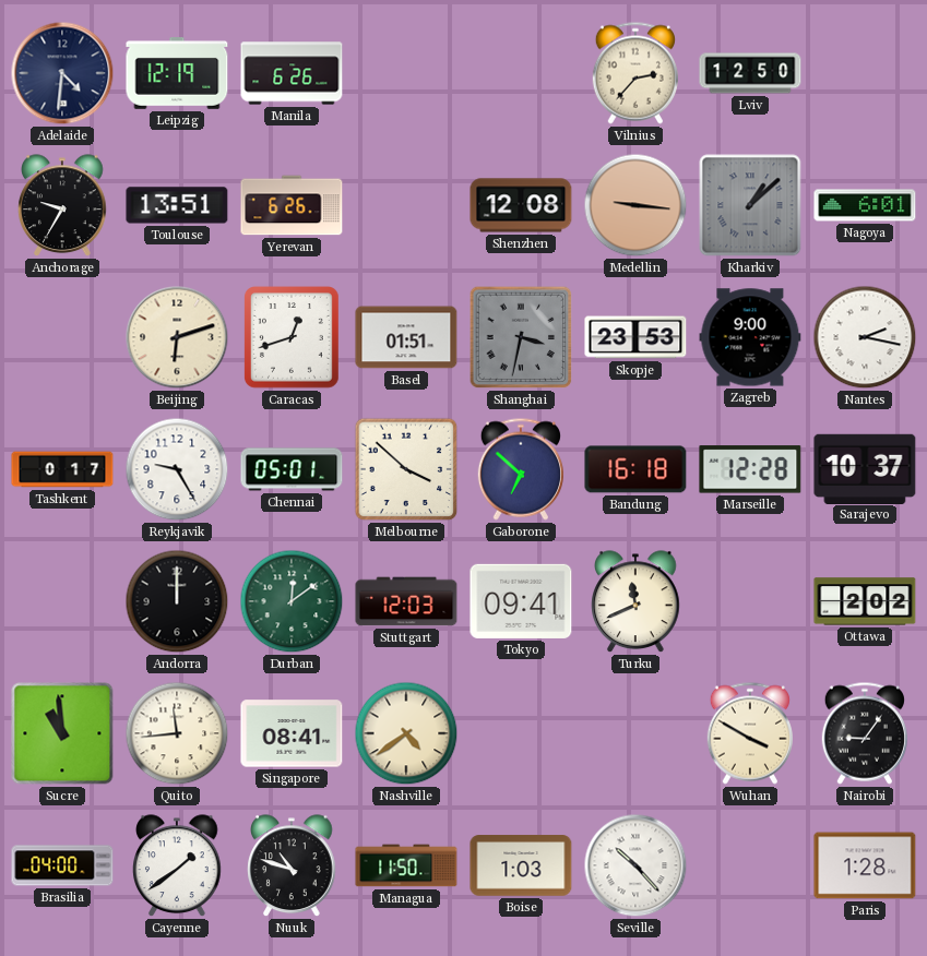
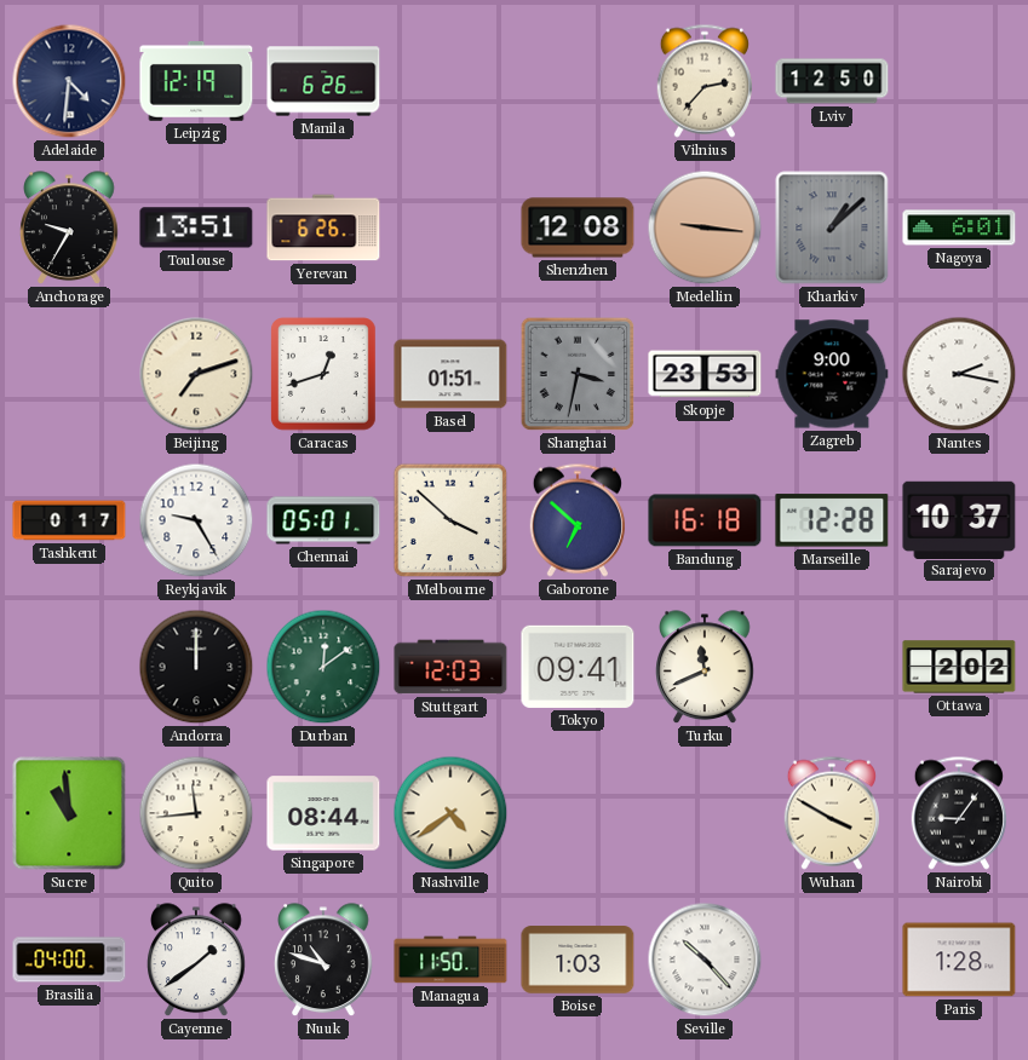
Beijing: 6:12 -> 7:12 (196, 374)
Singapore: 08:41 -> 08:44 (323, 813)
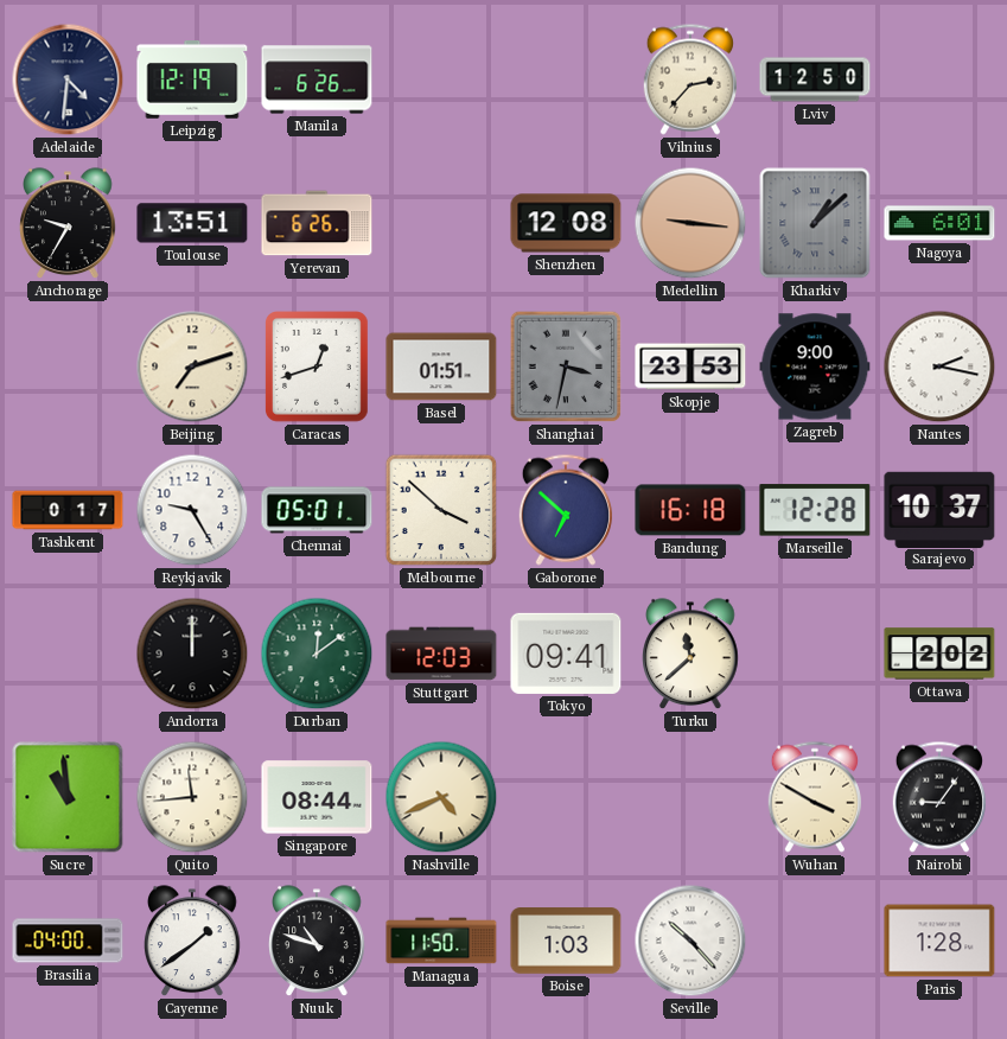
Turku: 11:41 -> 11:38 (690, 655)
Nashville: 4:39 -> 4:41 (441, 797)
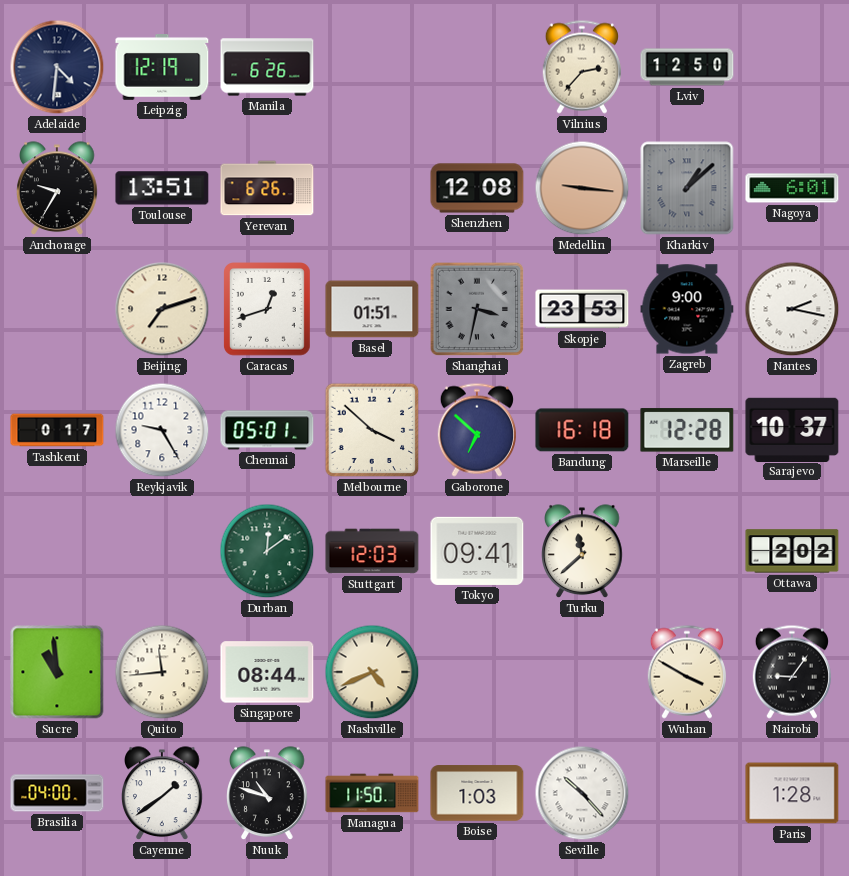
Andorra: 12:00 -> none (192, 654)
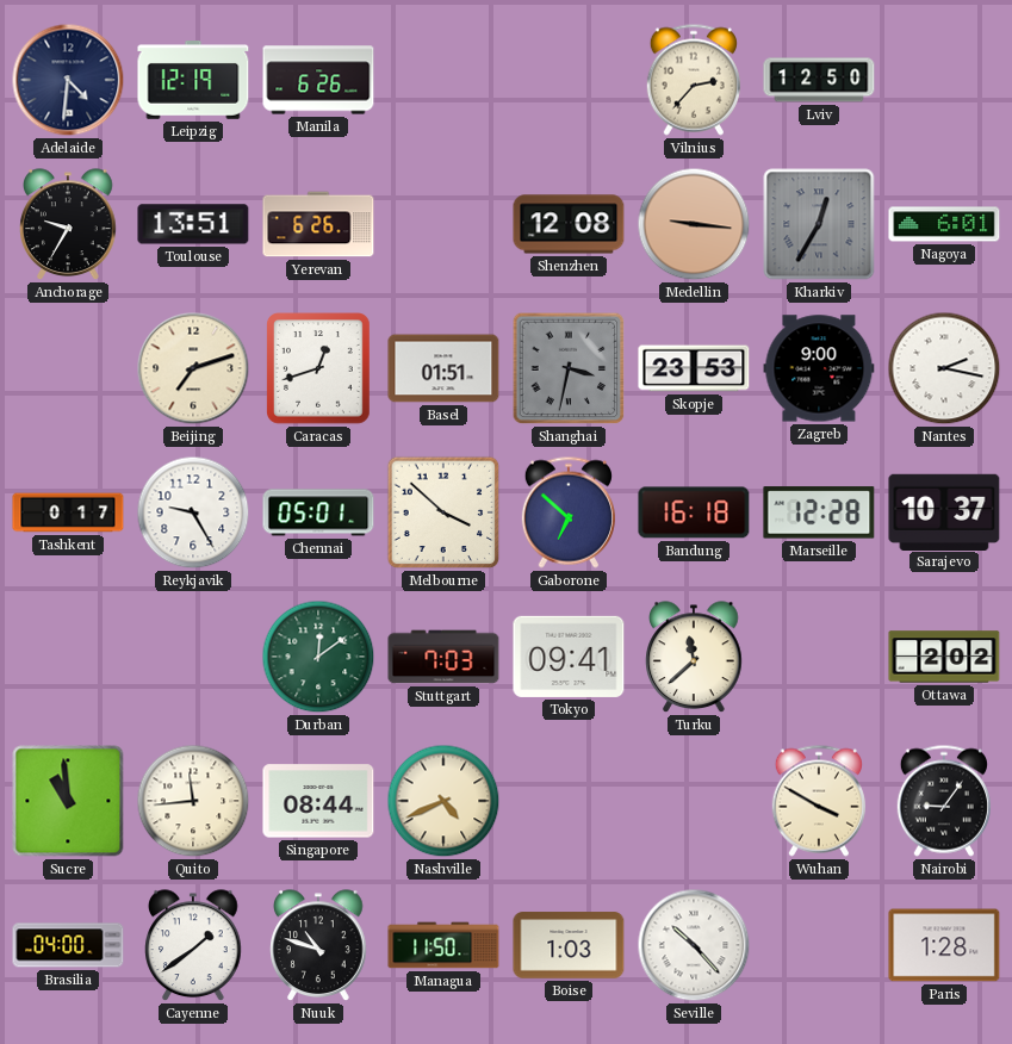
Kharkiv: 1:08 -> 12:35 (819, 224)
Stuttgart: 12:03 -> 7:03 (443, 657)
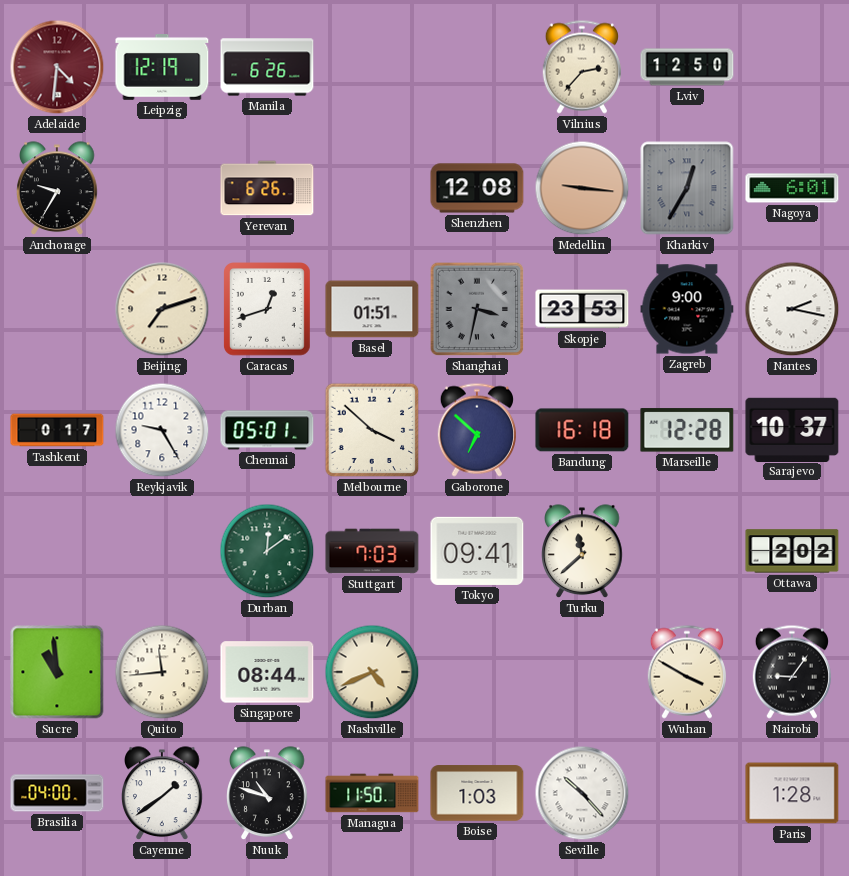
Adelaide dial: navy -> burgundy (57, 67)
Toulouse: 13:51 -> none (193, 224)
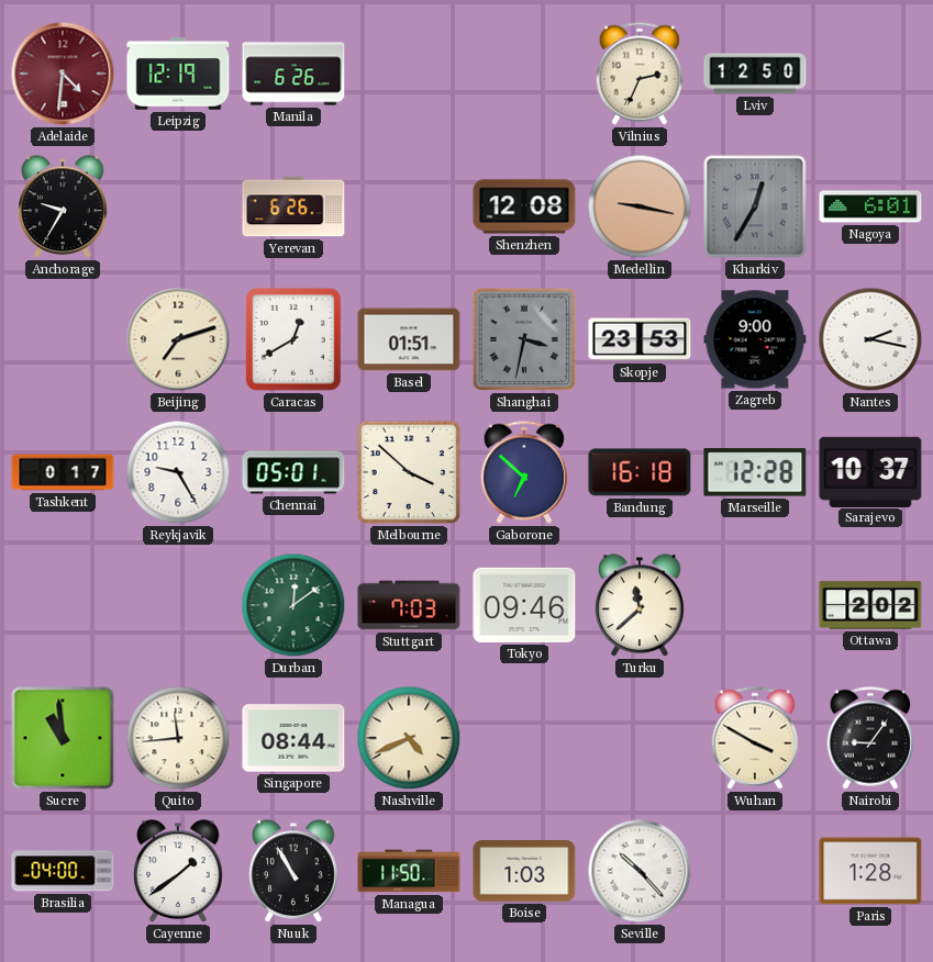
Vilnius: 2:37 -> 2:34 (640, 74)
Medellin: 9:16 -> 9:17 (640, 206)
Caracas: 12:42 -> 12:40 (295, 340)
Tokyo: 09:41 -> 09:46 (524, 605)
Nuuk: 10:48 -> 10:55 (293, 872)
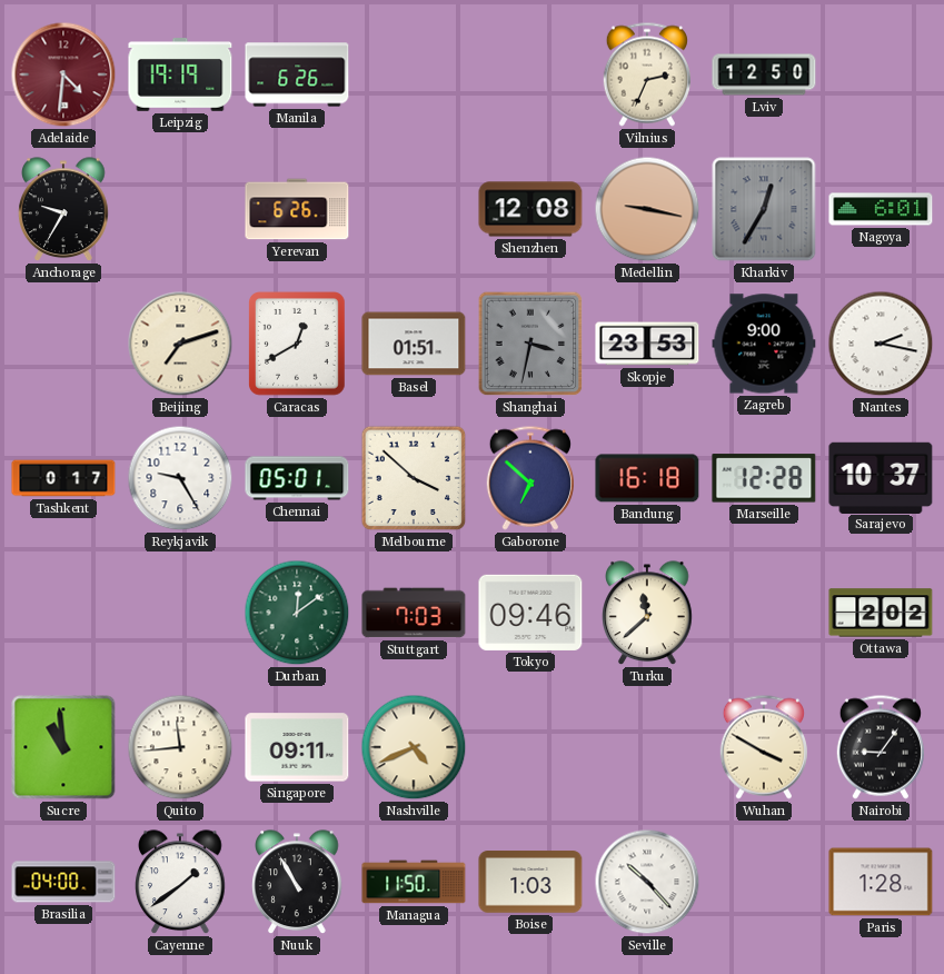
Leipzig: 12:19 -> 19:19 (180, 76)
Singapore: 08:44 -> 09:11 (297, 747)
